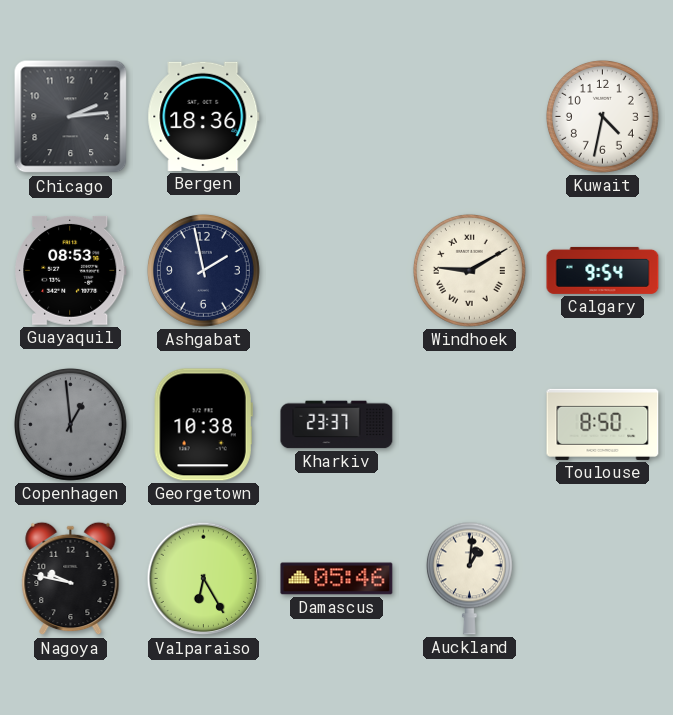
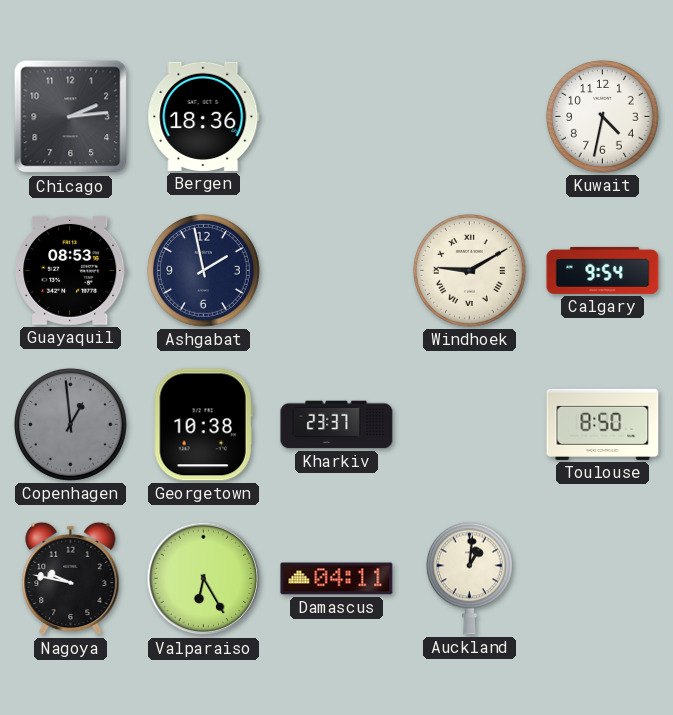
Damascus: 05:46 -> 04:11 (337, 579)
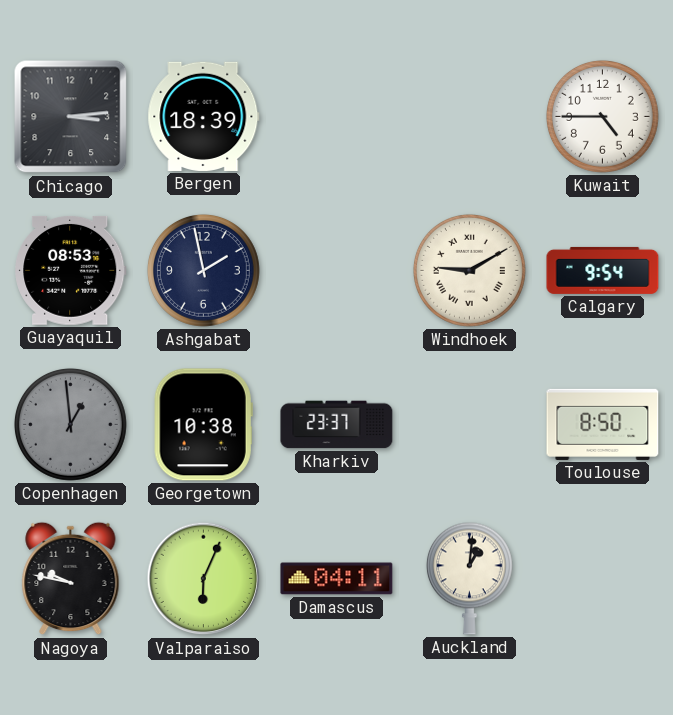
Chicago: 2:14 -> 3:14 (71, 117)
Bergen: 18:36 -> 18:39 (204, 116)
Kuwait: 4:32 -> 4:45 (602, 116)
Valparaiso: 6:25 -> 6:04 (204, 579)
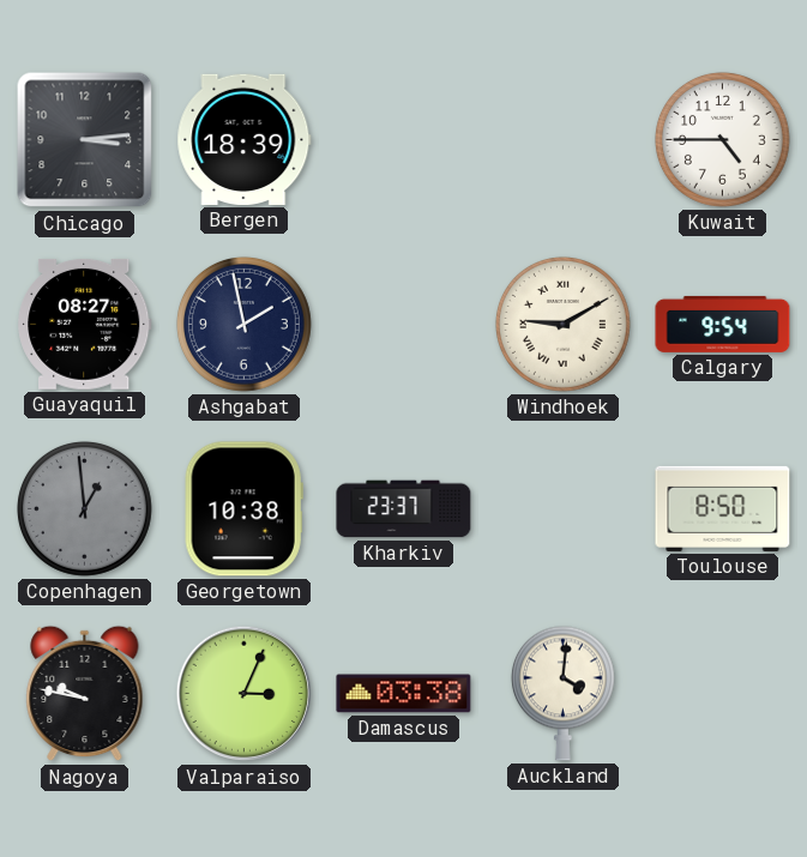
Guayaquil: 08:53 -> 08:27 (85, 324)
Valparaiso: 6:04 -> 3:04 (245, 694)
Damascus: 04:11 -> 03:38 (404, 694)
Auckland: 1:01 -> 4:01 (562, 693)
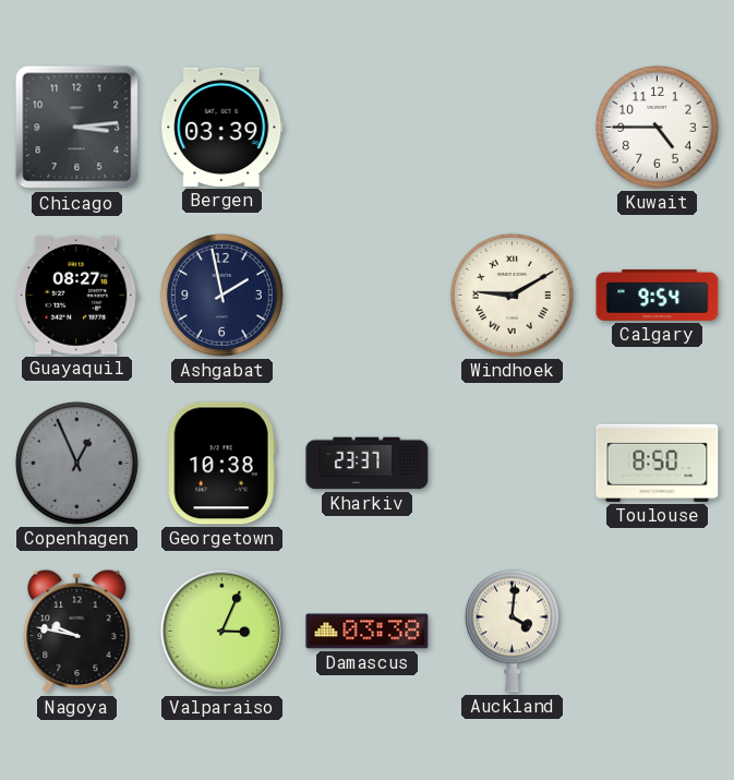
Bergen: 18:39 -> 03:39 (222, 127)
Copenhagen: 12:59 -> 12:56 (76, 463)
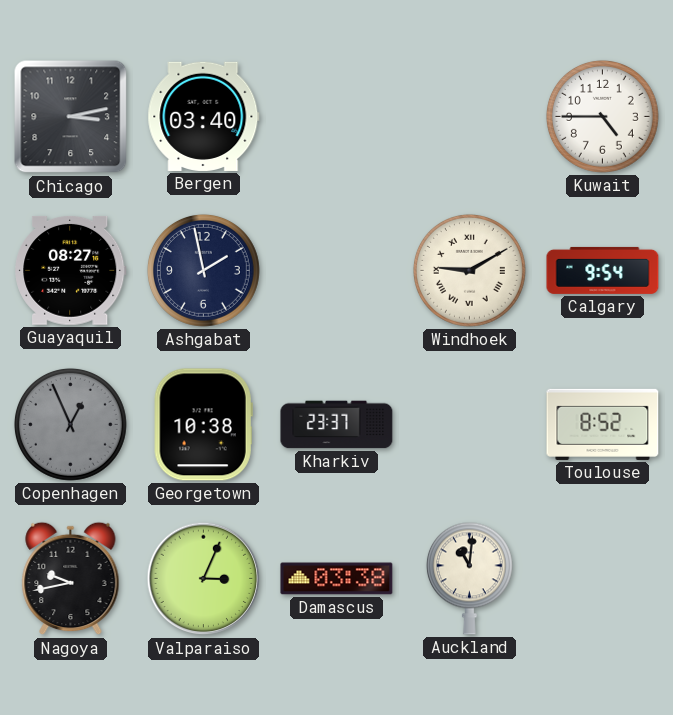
Chicago: 3:14 -> 3:13 (71, 117)
Bergen: 03:39 -> 03:40 (204, 116)
Toulouse: 8:50 -> 8:52 (603, 424)
Nagoya: 9:47 -> 9:43 (71, 579)
Auckland: 4:01 -> 11:01 (469, 578)
